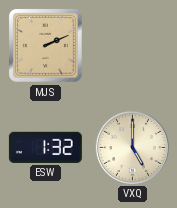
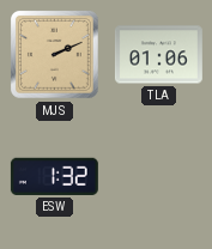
TLA: none -> 01:06 (158, 55)
VXQ: 5:00 -> none (132, 147)
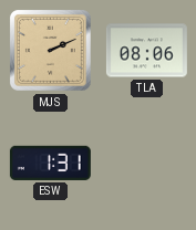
TLA: 01:06 -> 08:06 (146, 51)
ESW: 1:32 -> 1:31 (50, 163)
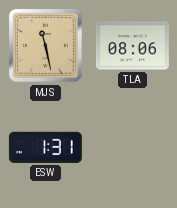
MJS: 2:11 -> 11:28 (46, 46)
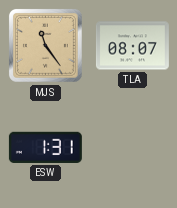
MJS: 11:28 -> 11:24 (46, 46)
TLA: 08:06 -> 08:07 (132, 46)
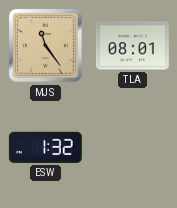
TLA: 08:07 -> 08:01 (132, 46)
ESW: 1:31 -> 1:32 (45, 147)
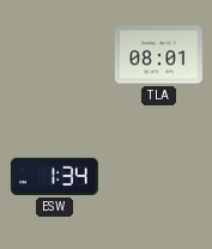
MJS: 11:24 -> none (46, 46)
ESW: 1:32 -> 1:34 (54, 176)
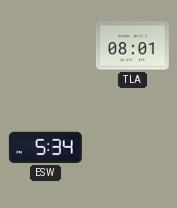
ESW: 1:34 -> 5:34 (45, 147)
